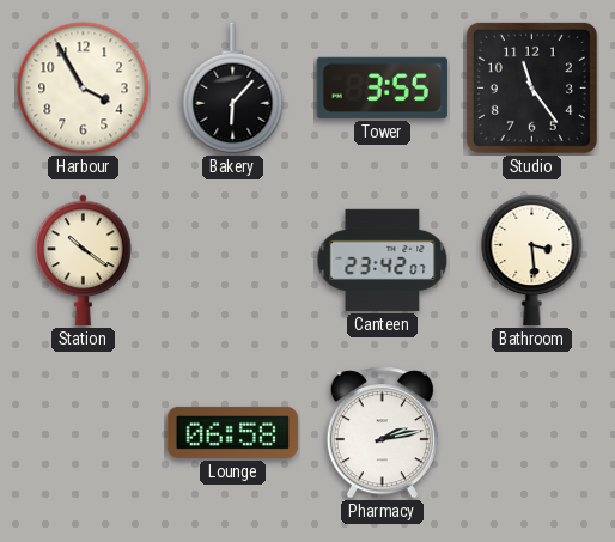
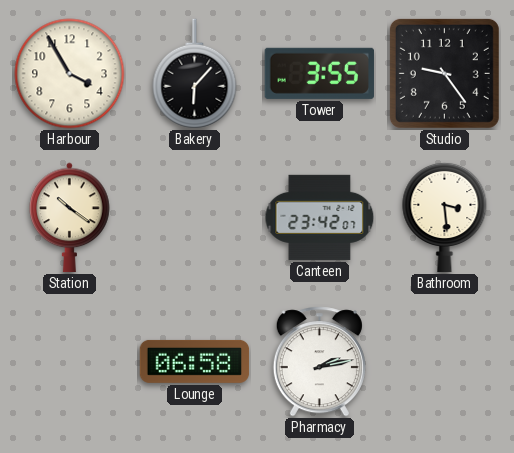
Studio: 11:24 -> 9:24 (444, 73)
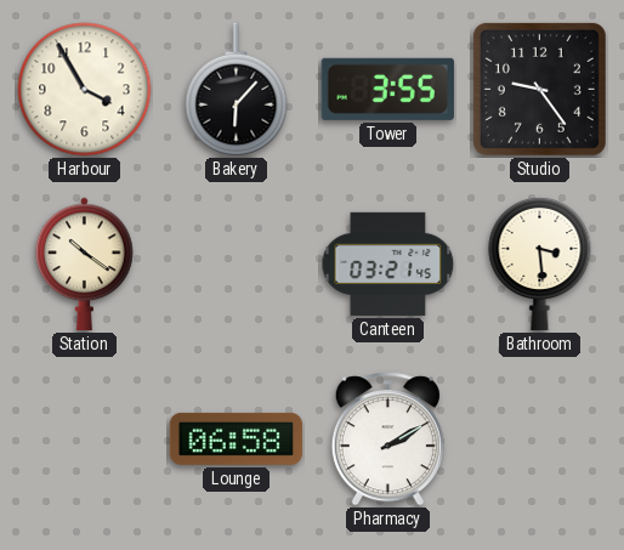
Canteen: 23:42 -> 03:21 (388, 263)
Pharmacy: 2:13 -> 2:10 (387, 440)
